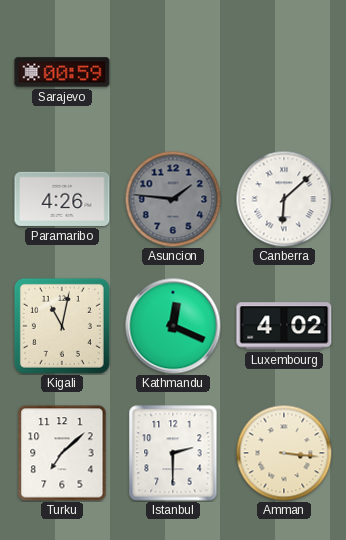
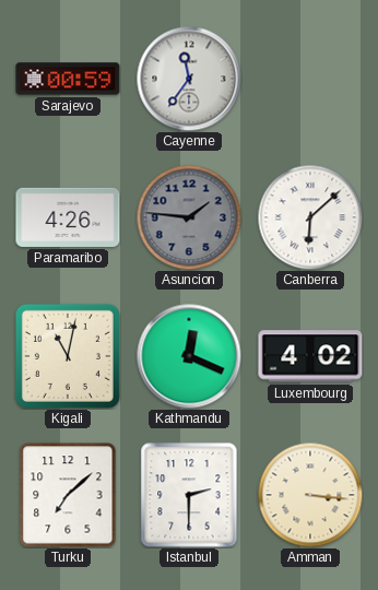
Cayenne: none -> 11:36 (189, 79)
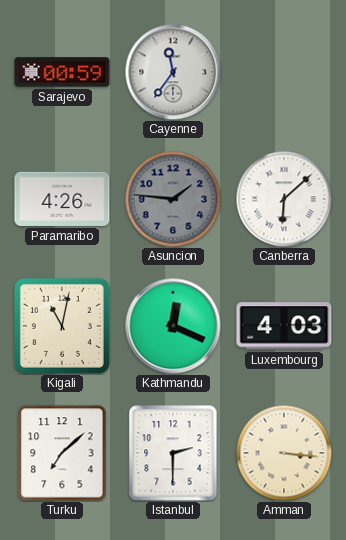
Luxembourg: 4:02 -> 4:03 (284, 326)
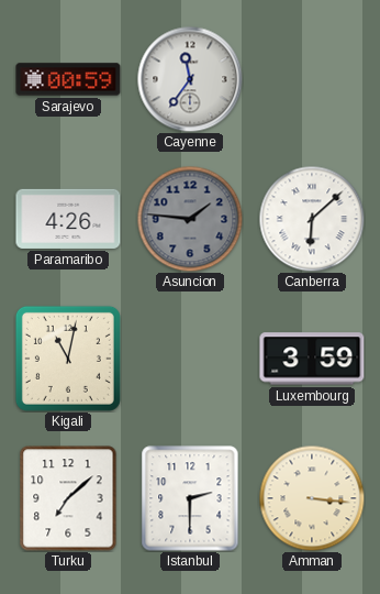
Kathmandu: 12:19 -> none (173, 326)
Luxembourg: 4:03 -> 3:59 (312, 359)
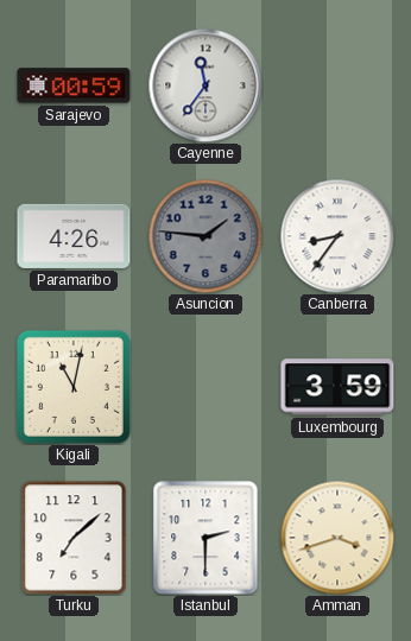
Canberra: 6:08 -> 8:36 (337, 236)
Amman: 3:16 -> 3:42 (337, 538)
